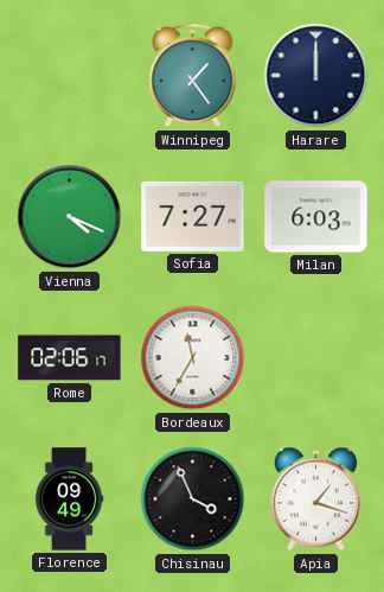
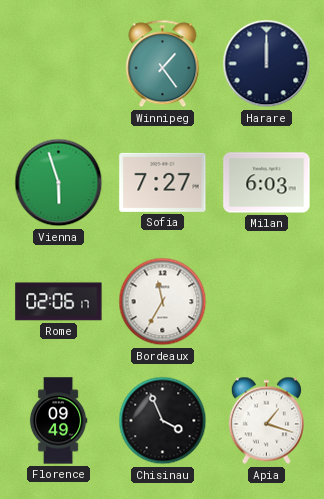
Vienna: 4:19 -> 5:57 (59, 183)
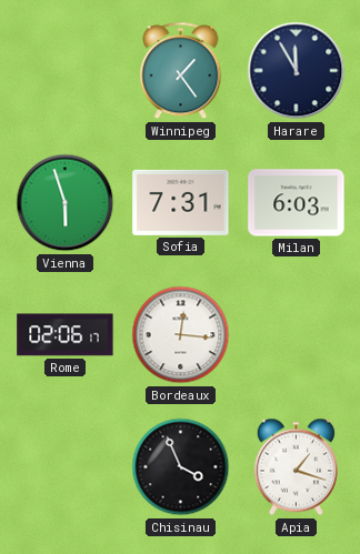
Harare: 12:00 -> 11:55 (297, 71)
Sofia: 7:27 -> 7:31 (181, 202)
Bordeaux: 11:35 -> 12:16 (181, 335)
Florence: 09:49 -> none (58, 421)
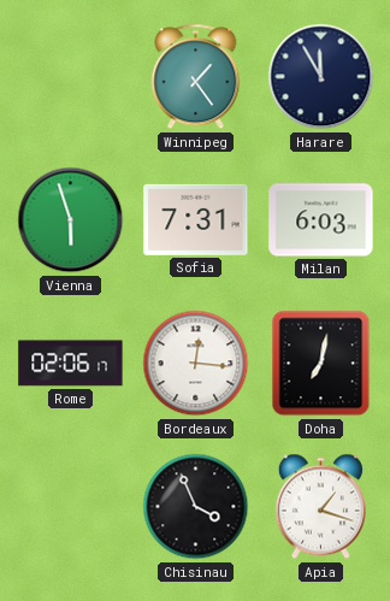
Doha: none -> 7:02 (321, 364)
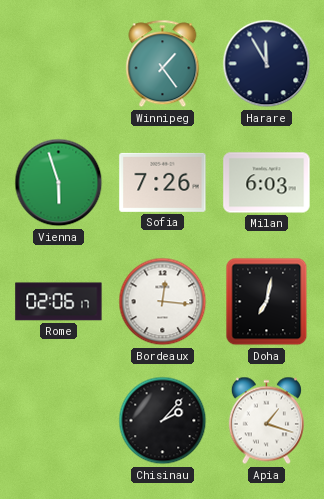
Sofia: 7:31 -> 7:26 (163, 182)
Chisinau: 3:56 -> 2:07 (163, 421)
